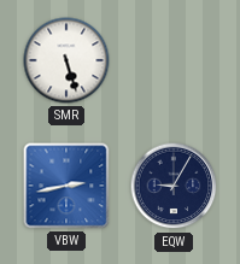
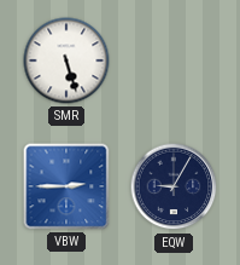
VBW: 2:43 -> 2:45 (66, 186)
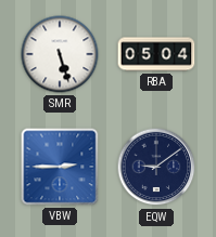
RBA: none -> 05:04 (156, 54)
EQW: 9:05 -> 9:09 (156, 167)
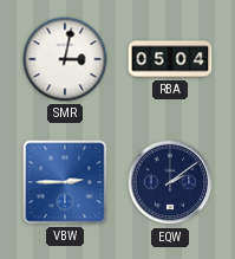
SMR: 5:27 -> 3:02 (65, 59)
EQW: 9:09 -> 2:09 (170, 182)
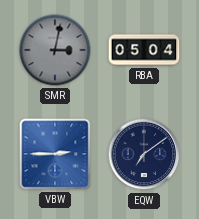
SMR dial: white -> grey (55, 50)
EQW: 2:09 -> 7:09 (144, 154)
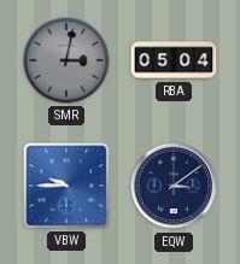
VBW: 2:45 -> 9:45 (66, 186)
EQW: 7:09 -> 3:09 (174, 186)
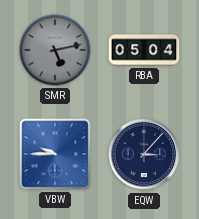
SMR: 3:02 -> 5:13 (55, 50)
EQW: 3:09 -> 3:07 (144, 154)
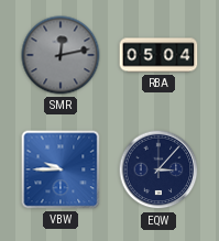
SMR: 5:13 -> 12:13 (61, 55)
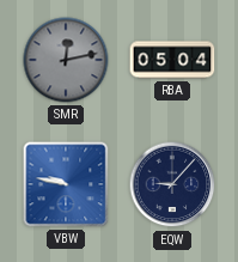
VBW: 9:45 -> 9:47 (66, 184)
EQW: 3:07 -> 9:07 (172, 184)
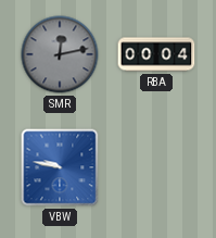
RBA: 05:04 -> 00:04 (156, 54)
EQW: 9:07 -> none (172, 184)
